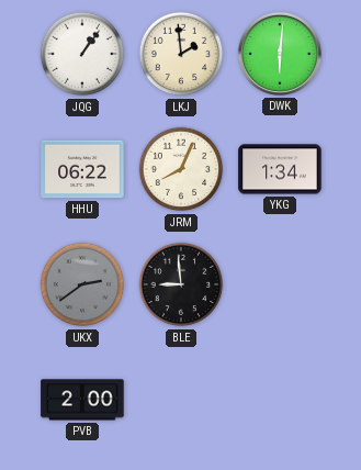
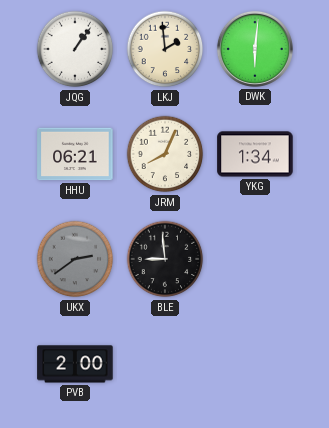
HHU: 06:22 -> 06:21 (75, 154)
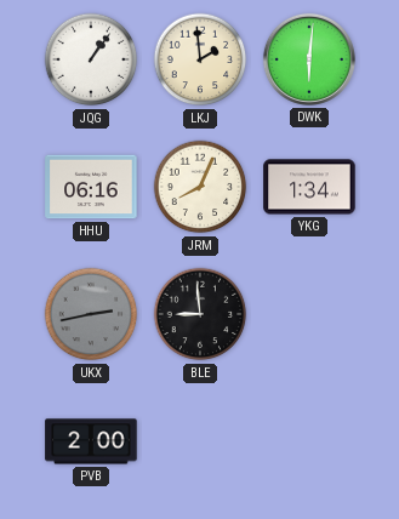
HHU: 06:21 -> 06:16 (91, 187)
UKX: 2:39 -> 2:43 (91, 314)
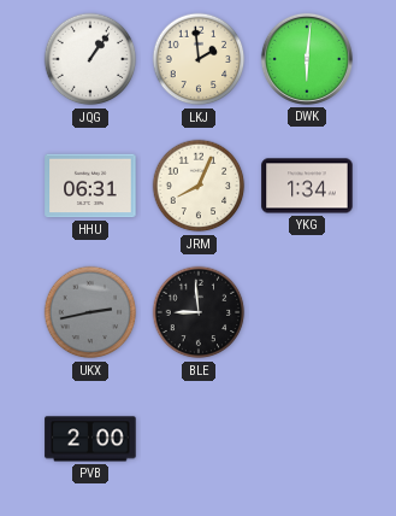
HHU: 06:16 -> 06:31 (90, 186)
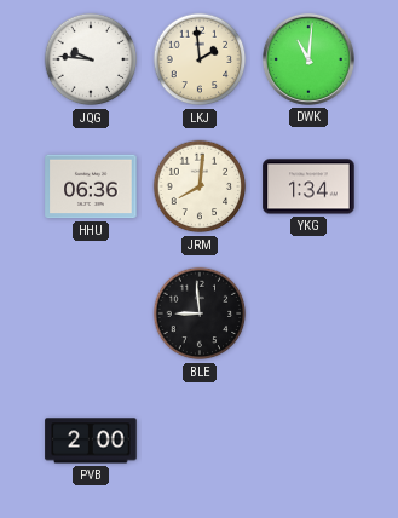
JQG: 1:06 -> 9:46 (91, 59)
DWK: 6:01 -> 11:01 (308, 59)
HHU: 06:31 -> 06:36 (91, 186)
JRM: 8:04 -> 8:01 (200, 186)
UKX: 2:43 -> none (90, 312)
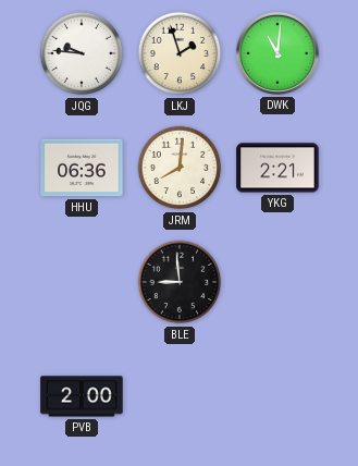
LKJ: 1:59 -> 1:57 (180, 53)
YKG: 1:34 -> 2:21 (277, 168)
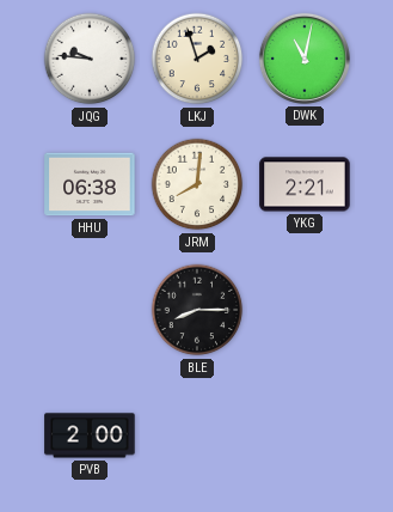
DWK: 11:01 -> 11:02 (305, 59)
HHU: 06:36 -> 06:38 (90, 184)
BLE: 8:59 -> 8:15 (197, 310)
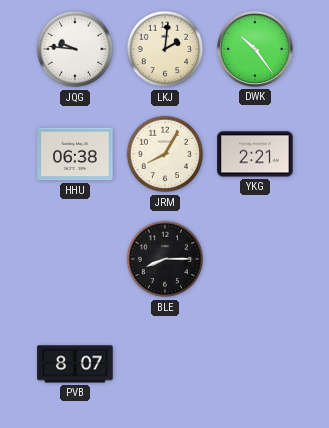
LKJ: 1:57 -> 2:01 (165, 49)
DWK: 11:02 -> 10:24 (255, 49)
JRM: 8:01 -> 8:05 (165, 154)
PVB: 2:00 -> 8:07 (75, 364)
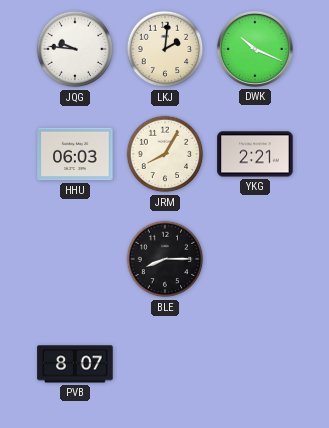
DWK: 10:24 -> 10:19 (255, 49)
HHU: 06:38 -> 06:03 (75, 154)
